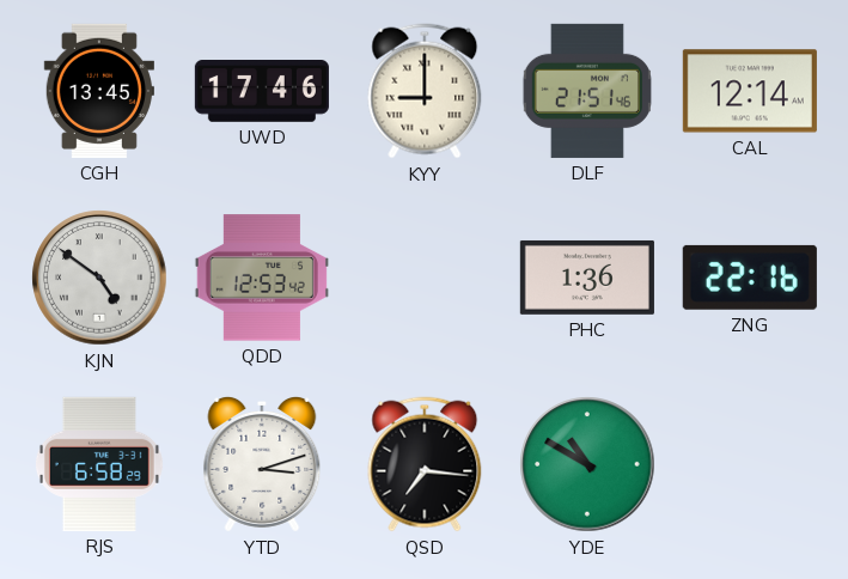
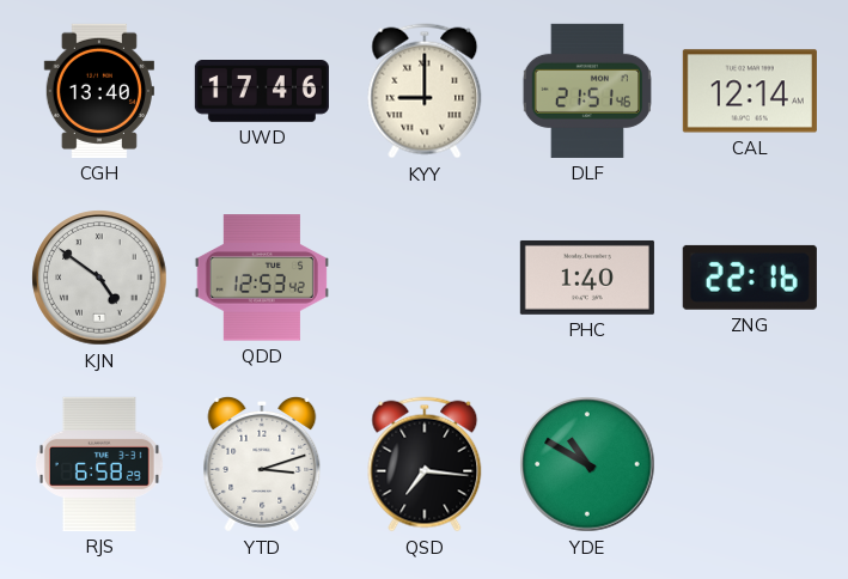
CGH: 13:45 -> 13:40 (99, 91)
PHC: 1:36 -> 1:40 (587, 278)
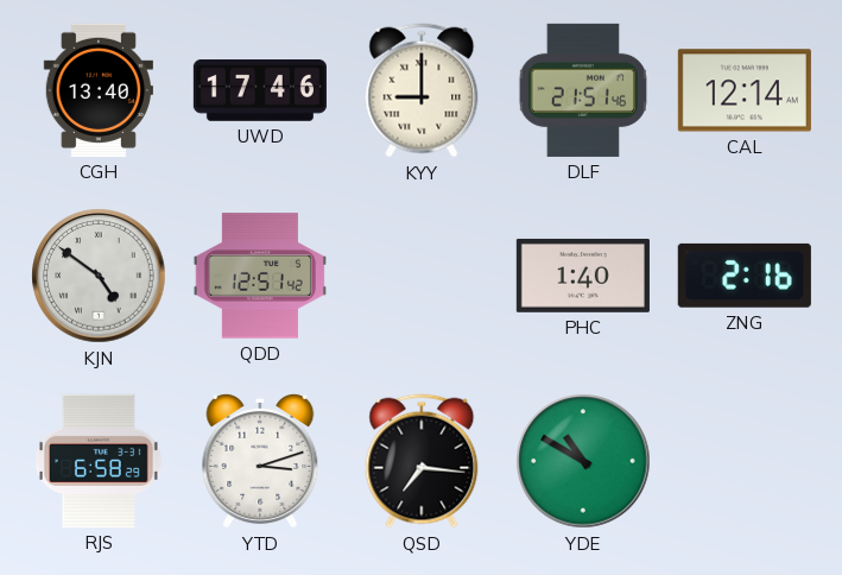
QDD: 12:53 -> 12:51 (260, 276)
ZNG: 22:16 -> 2:16 (745, 276)
